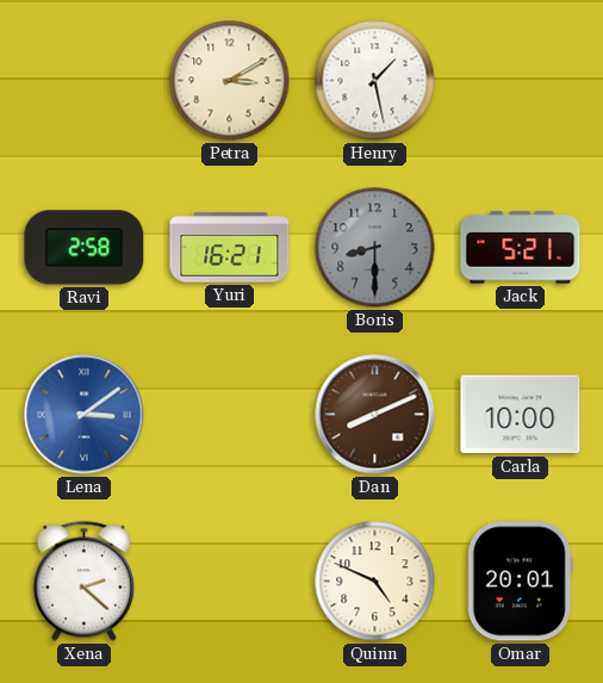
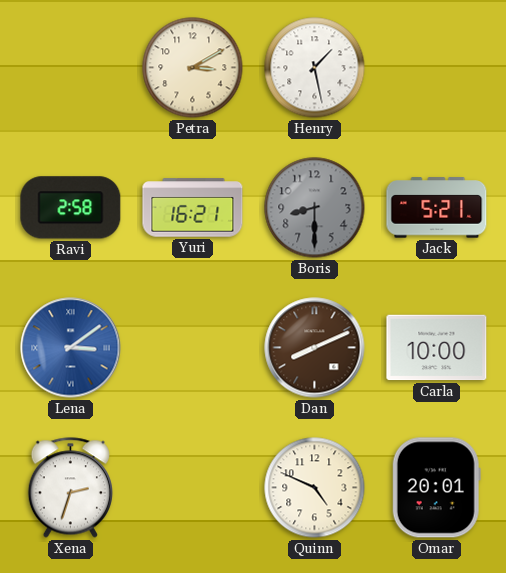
Xena: 2:22 -> 2:33 (70, 488)
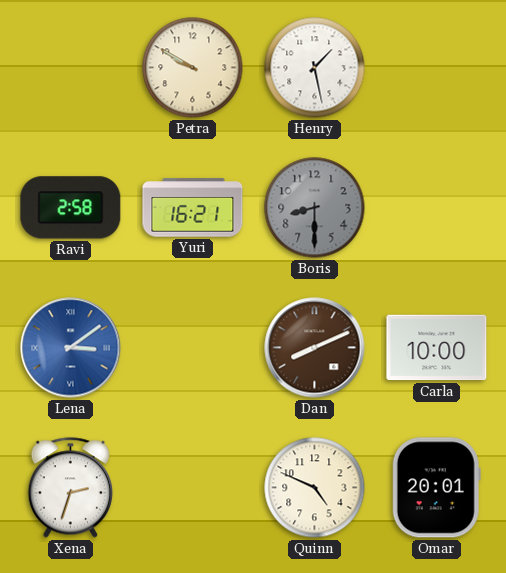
Petra: 3:10 -> 9:50 (193, 68)
Jack: 5:21 -> none (437, 208)
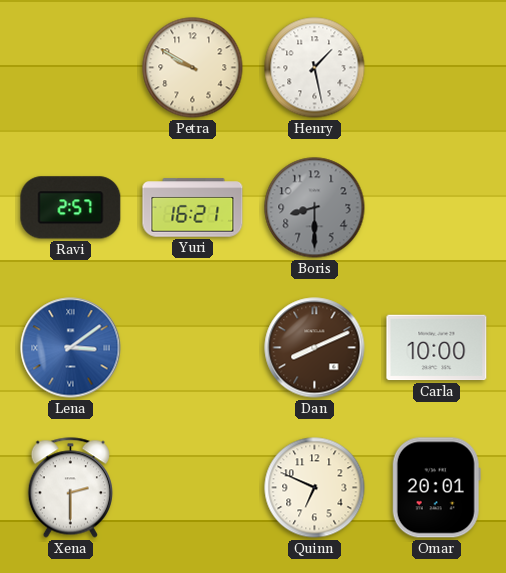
Ravi: 2:58 -> 2:57 (71, 208)
Xena: 2:33 -> 2:30 (70, 488)
Quinn: 4:49 -> 6:49 (315, 488)
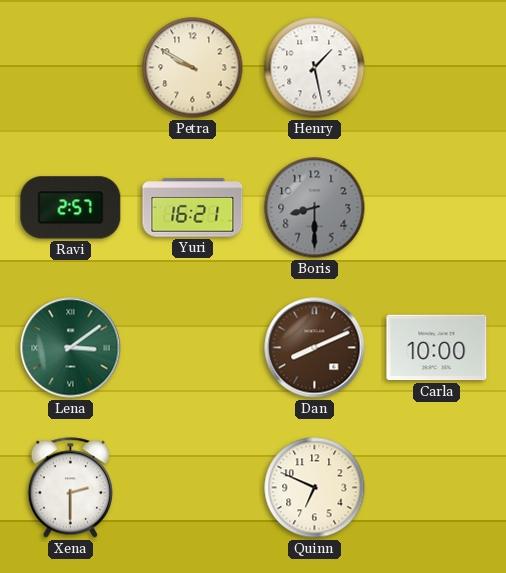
Lena dial: blue -> green (71, 348)
Omar: 20:01 -> none (436, 488)
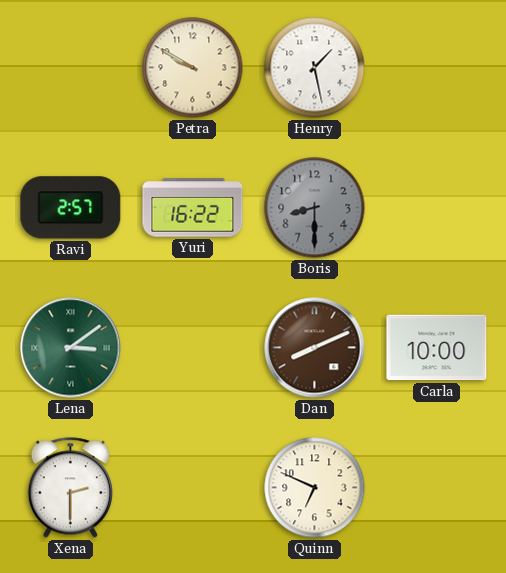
Yuri: 16:21 -> 16:22 (193, 208)
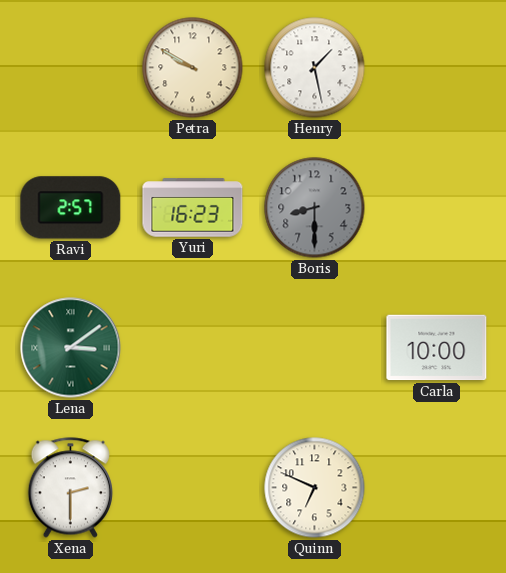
Yuri: 16:22 -> 16:23 (193, 208)
Dan: 8:11 -> none (315, 348)
